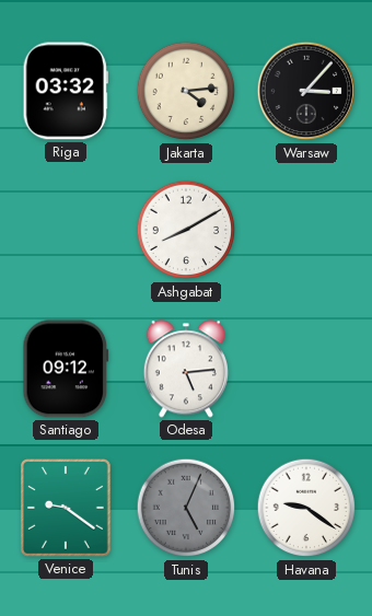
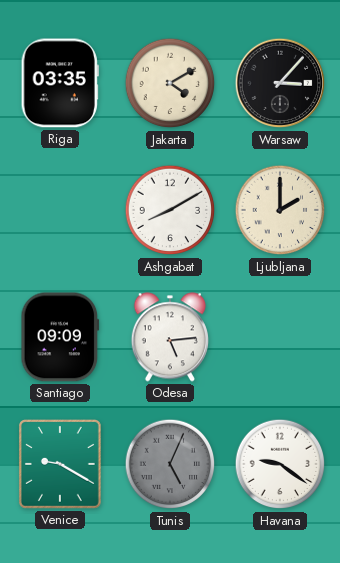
Riga: 03:32 -> 03:35 (60, 83)
Jakarta: 4:14 -> 4:10 (170, 83)
Ljubljana: none -> 2:00 (280, 210)
Santiago: 09:12 -> 09:09 (60, 337)
Venice: 9:21 -> 9:20 (60, 465)
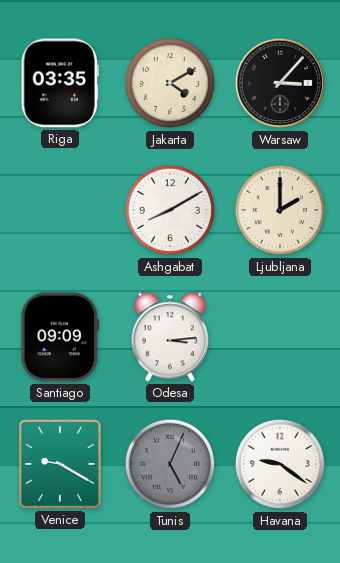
Odesa: 5:14 -> 3:14 (170, 337)
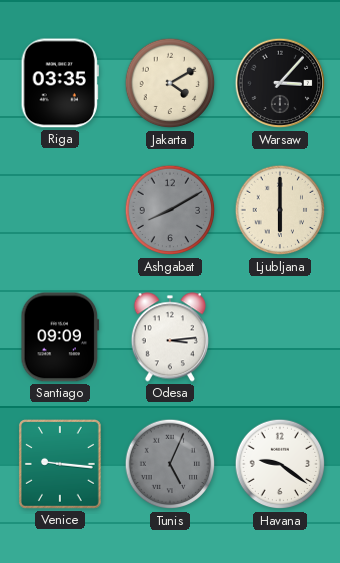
Ashgabat dial: white -> grey (170, 210)
Ljubljana: 2:00 -> 6:00 (280, 210)
Venice: 9:20 -> 9:16 (60, 465)
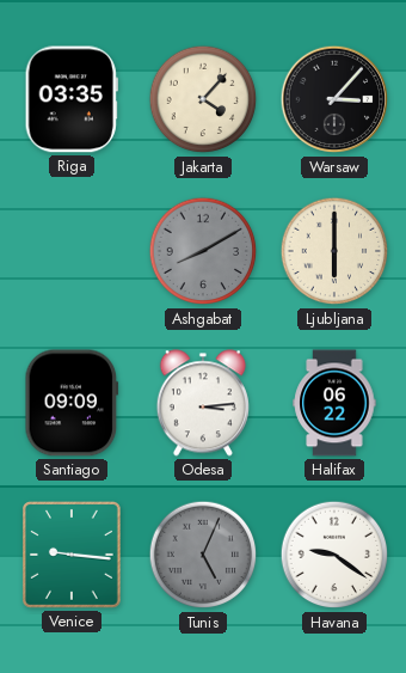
Jakarta: 4:10 -> 4:07 (203, 99)
Halifax: none -> 06:22 (334, 403)
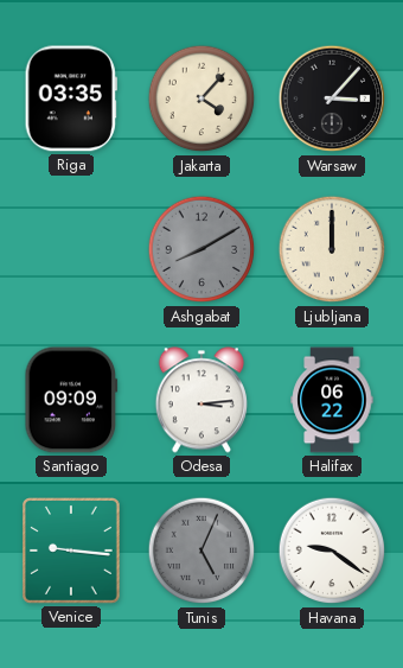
Ljubljana: 6:00 -> 12:00 (332, 249)
